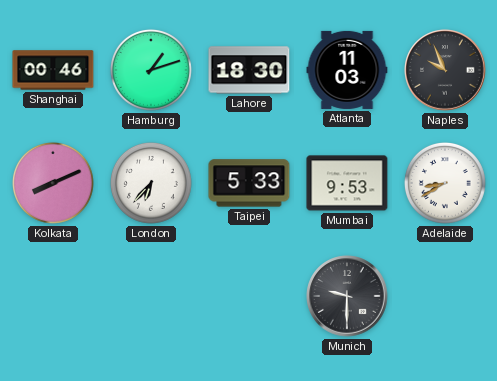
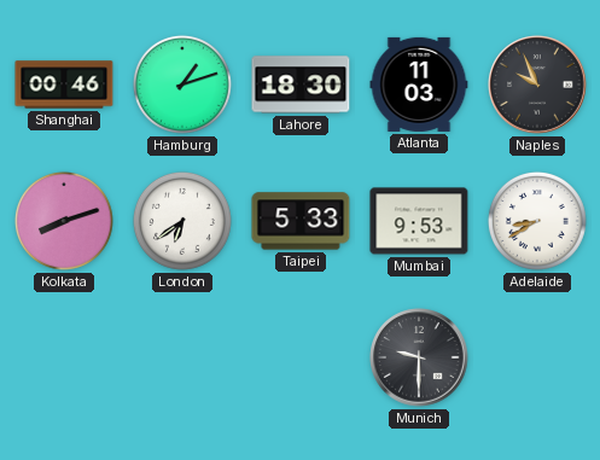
Kolkata: 8:11 -> 8:12 (64, 221)
London: 6:37 -> 6:39 (182, 221)
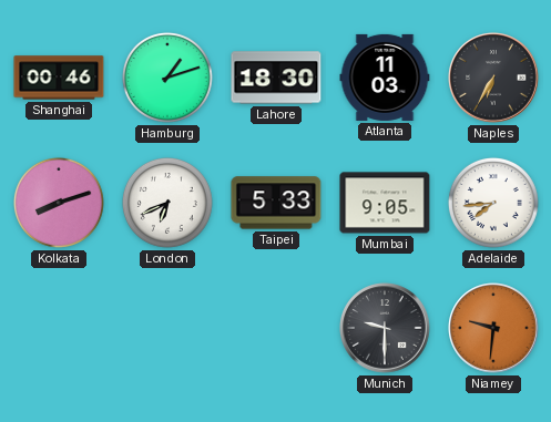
Naples: 9:56 -> 6:35 (493, 78)
London: 6:39 -> 6:41 (167, 203)
Mumbai: 9:53 -> 9:05 (385, 203)
Adelaide: 8:40 -> 7:44 (493, 203)
Niamey: none -> 9:31 (493, 328)
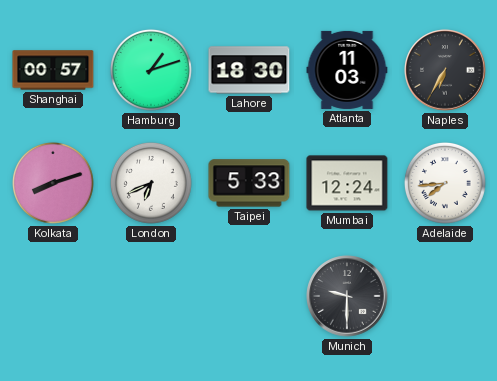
Shanghai: 00:46 -> 00:57 (53, 70)
Mumbai: 9:05 -> 12:24 (347, 183)
Niamey: 9:31 -> none (493, 328)
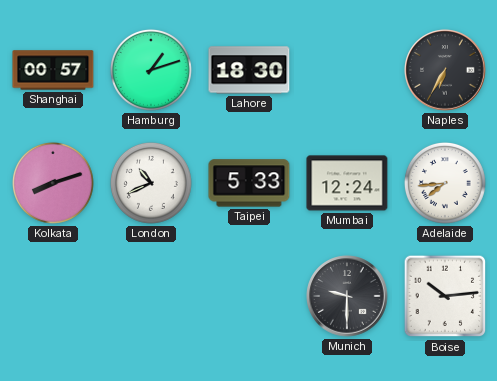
Atlanta: 11:03 -> none (347, 70)
London: 6:41 -> 10:41 (151, 183)
Boise: none -> 10:14 (445, 296)
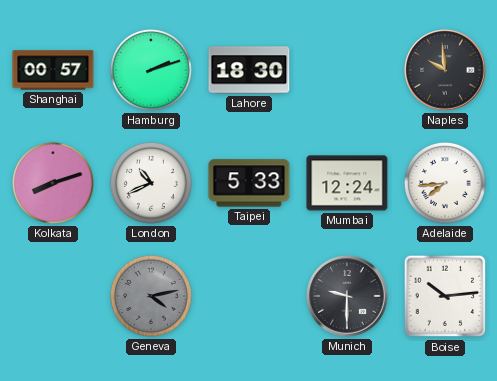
Hamburg: 1:12 -> 2:12 (151, 70)
Naples: 6:35 -> 9:59 (445, 70)
Geneva: none -> 4:13 (151, 296)
